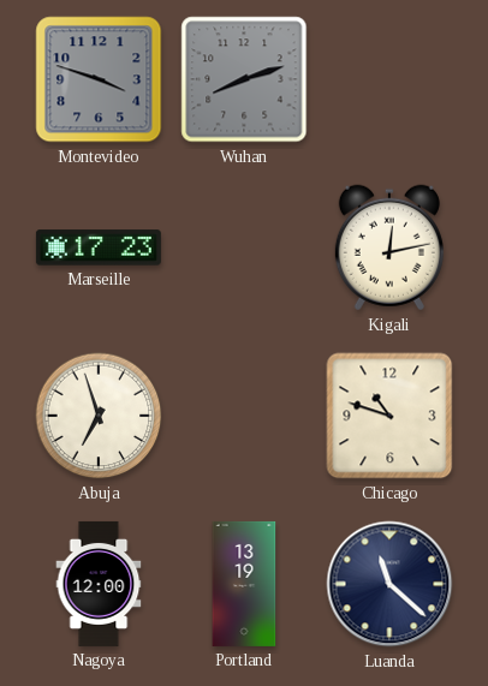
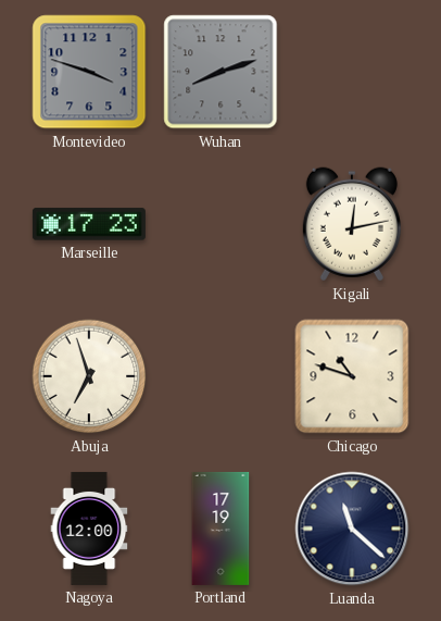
Portland: 13:19 -> 17:19 (220, 529)
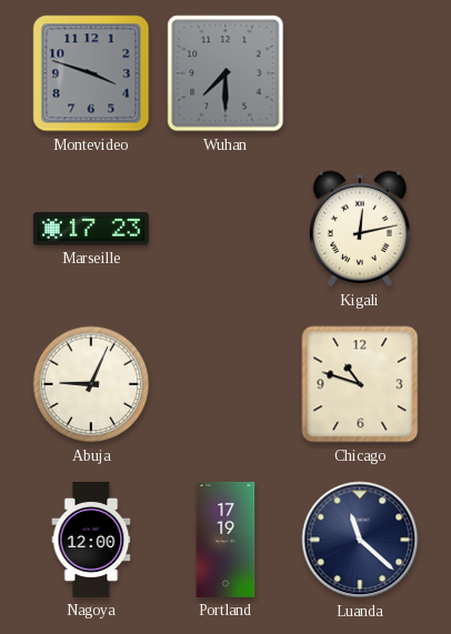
Wuhan: 8:12 -> 7:30 (225, 73)
Abuja: 6:57 -> 9:04 (91, 384)
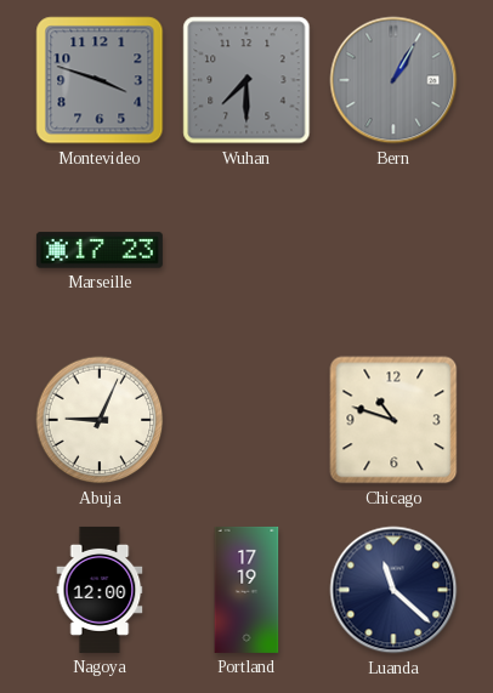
Bern: none -> 1:05 (393, 80)
Kigali: 12:13 -> none (360, 229)
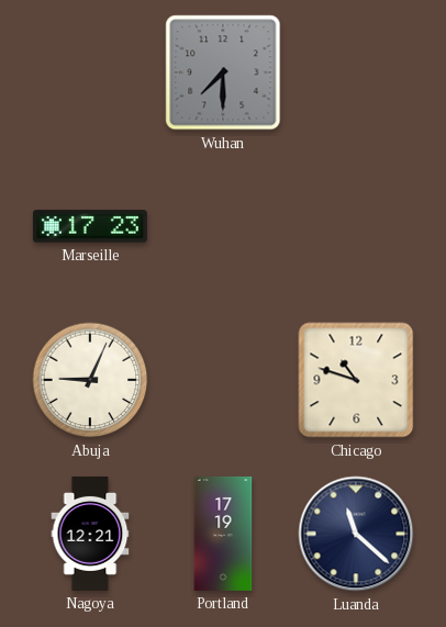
Montevideo: 3:48 -> none (100, 80)
Bern: 1:05 -> none (393, 80)
Nagoya: 12:00 -> 12:21 (90, 534)
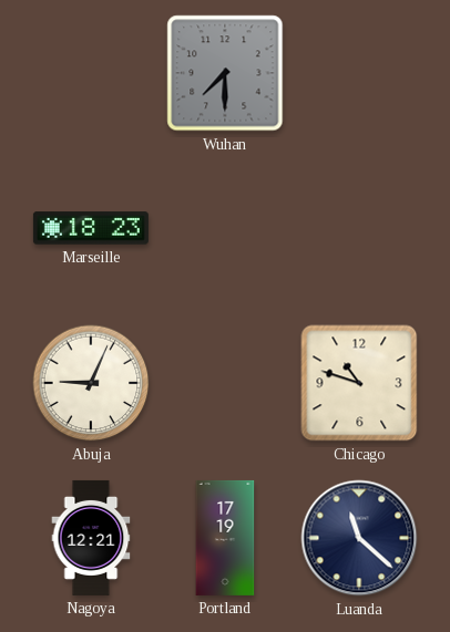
Marseille: 17:23 -> 18:23 (91, 228)
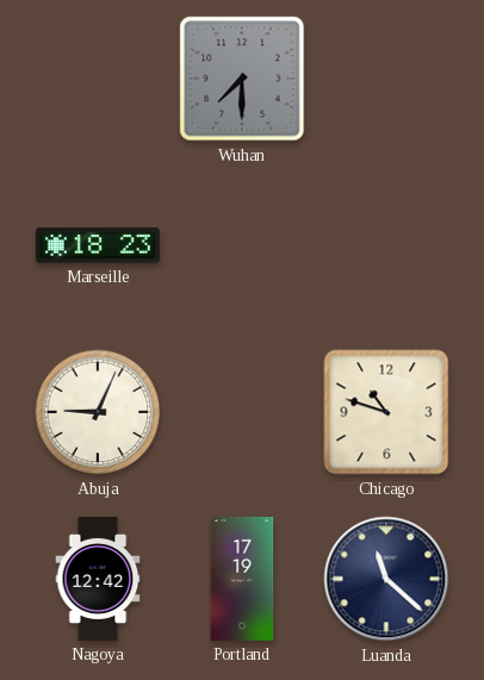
Nagoya: 12:21 -> 12:42 (98, 579)
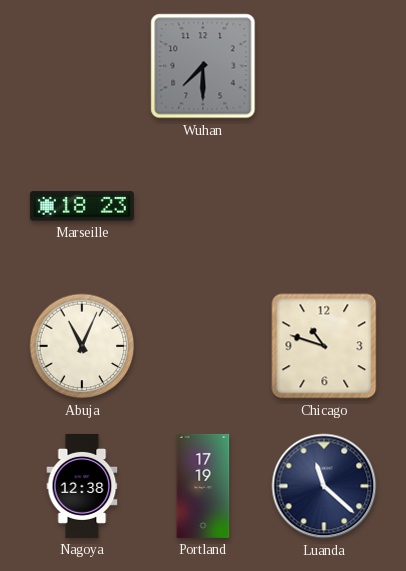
Abuja: 9:04 -> 11:04 (82, 346)
Nagoya: 12:42 -> 12:38 (82, 486)
